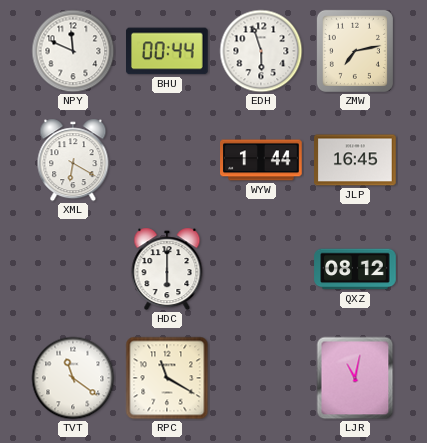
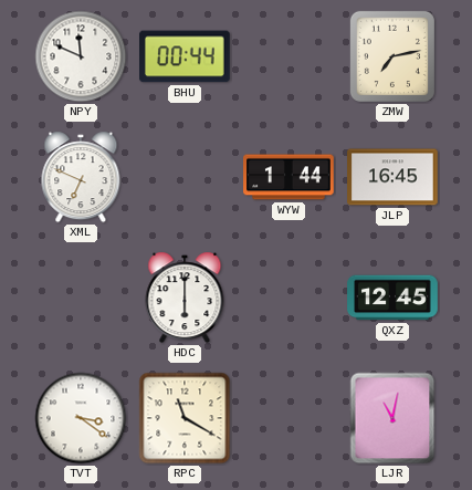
EDH: 5:57 -> none (261, 51)
XML: 6:20 -> 6:49 (81, 177)
QXZ: 08:12 -> 12:45 (392, 298)
TVT: 11:21 -> 3:21 (81, 418)
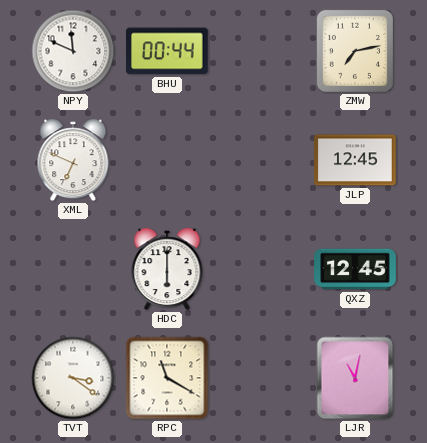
WYW: 1:44 -> none (289, 177)
JLP: 16:45 -> 12:45 (355, 160)
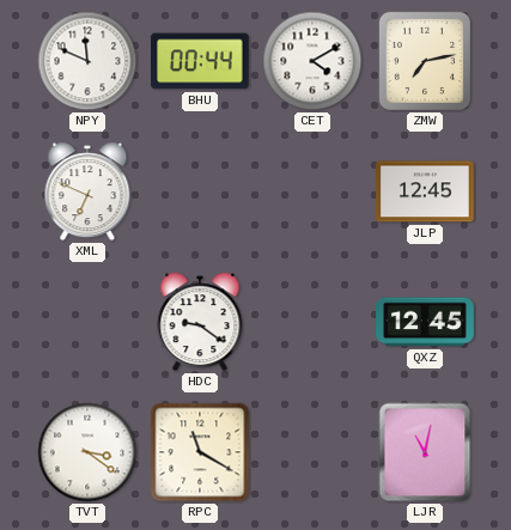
CET: none -> 4:10 (312, 61)
HDC: 6:00 -> 9:21 (200, 322)
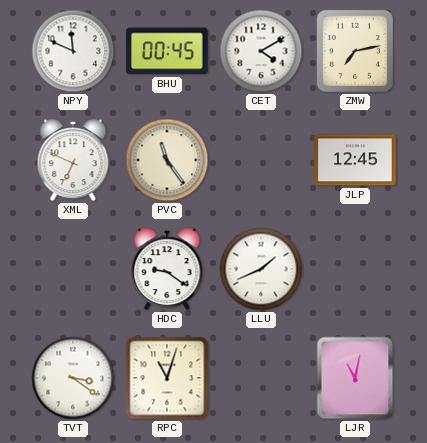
BHU: 00:44 -> 00:45 (168, 51)
PVC: none -> 11:24 (167, 160)
LLU: none -> 1:41 (261, 269)
QXZ: 12:45 -> none (425, 322)
RPC: 11:20 -> 11:03 (167, 378)
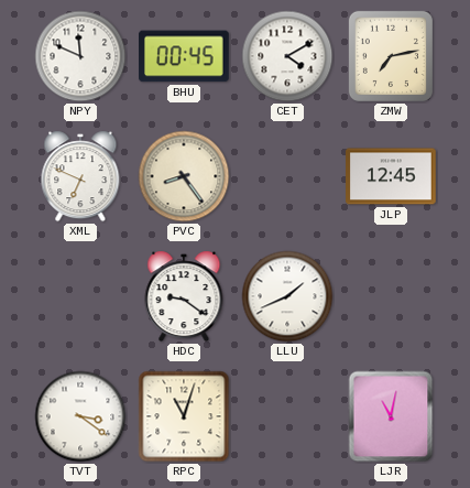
PVC: 11:24 -> 8:24 (184, 176)
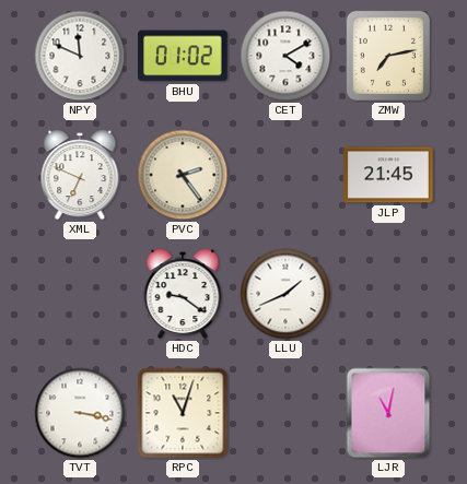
BHU: 00:45 -> 01:02 (184, 56)
PVC: 8:24 -> 2:24 (183, 175)
JLP: 12:45 -> 21:45 (388, 175)
TVT: 3:21 -> 3:17 (80, 413)
